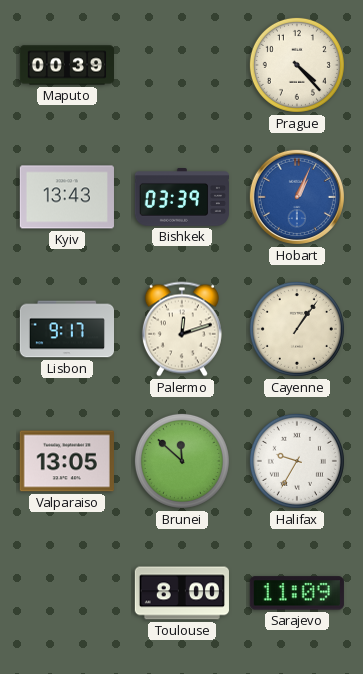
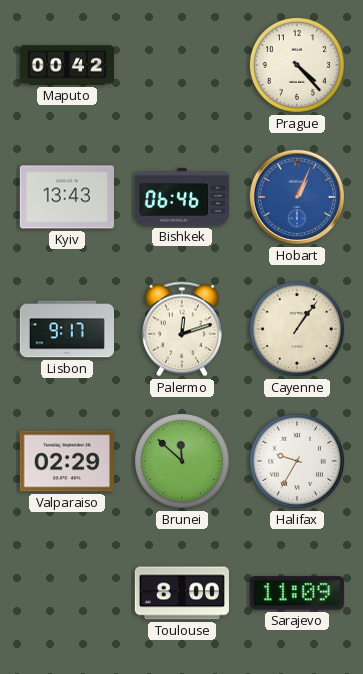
Maputo: 00:39 -> 00:42 (66, 65)
Bishkek: 03:39 -> 06:46 (181, 197)
Valparaiso: 13:05 -> 02:29 (67, 461)
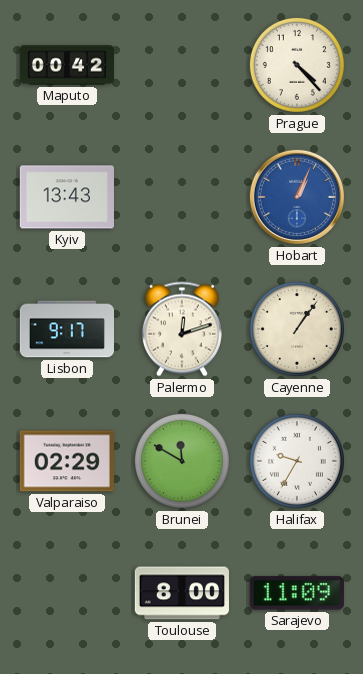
Bishkek: 06:46 -> none (181, 197)
Brunei: 11:52 -> 11:50 (182, 461)
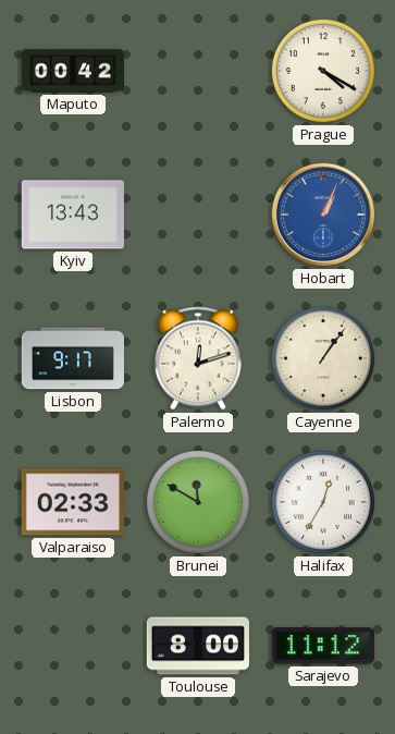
Prague: 4:23 -> 4:20 (323, 71)
Valparaiso: 02:29 -> 02:33 (73, 502)
Halifax: 9:35 -> 12:35 (323, 502)
Sarajevo: 11:09 -> 11:12 (323, 646)
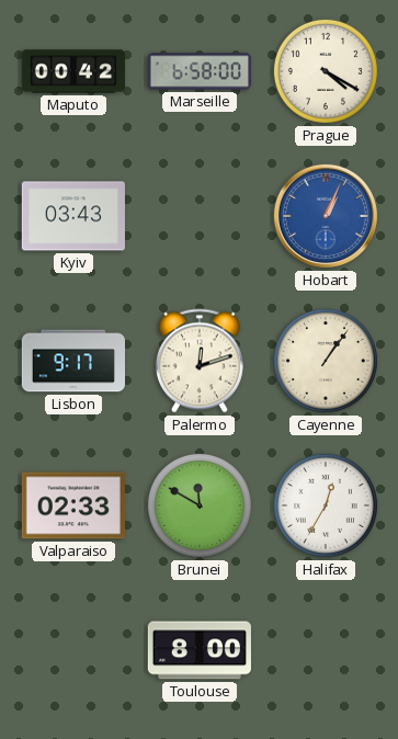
Marseille: none -> 6:58 (200, 71)
Kyiv: 13:43 -> 03:43 (73, 216)
Sarajevo: 11:12 -> none (323, 646)
